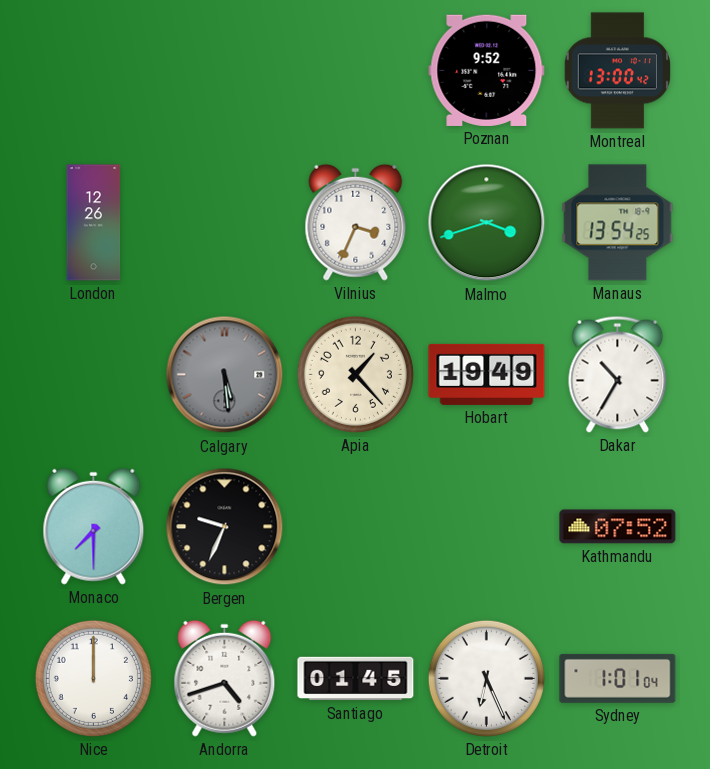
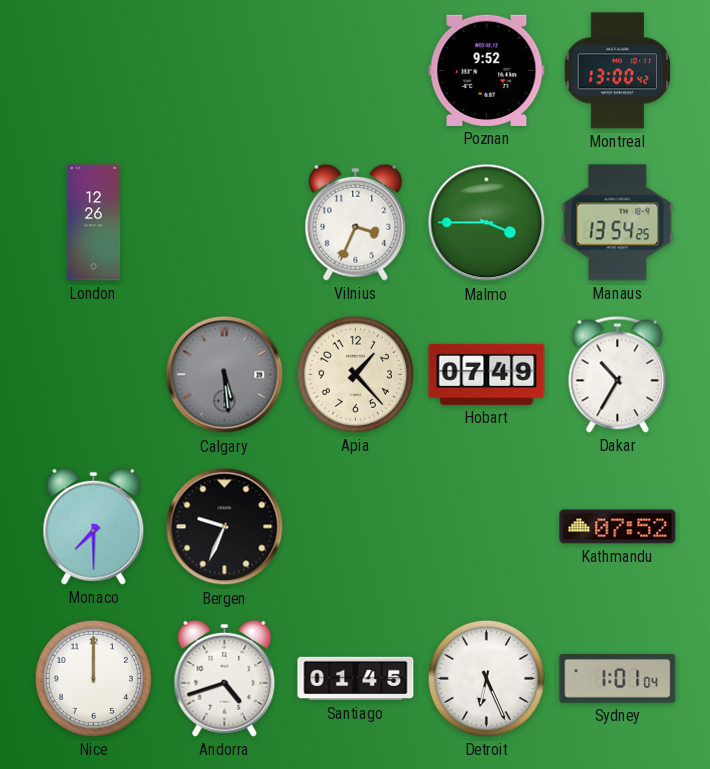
Malmo: 3:42 -> 3:45 (487, 223)
Hobart: 19:49 -> 07:49 (487, 374)
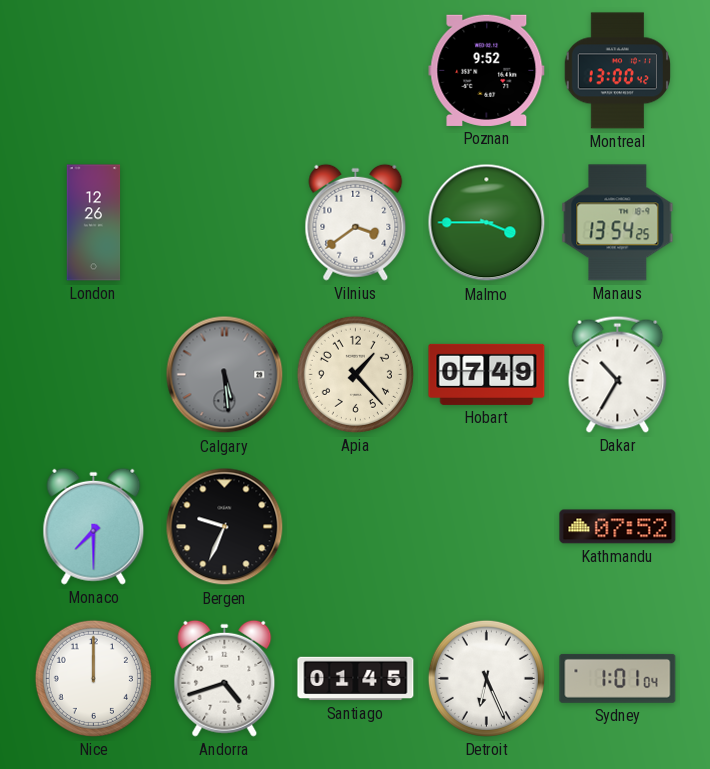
Vilnius: 3:34 -> 3:39 (356, 222)
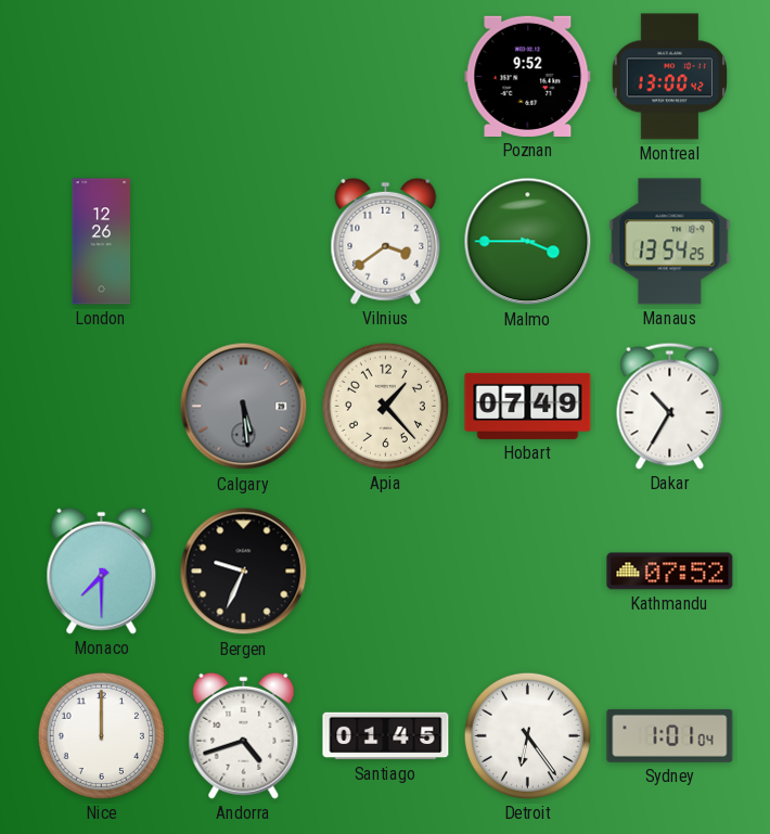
Detroit: 6:26 -> 6:24 (527, 735)
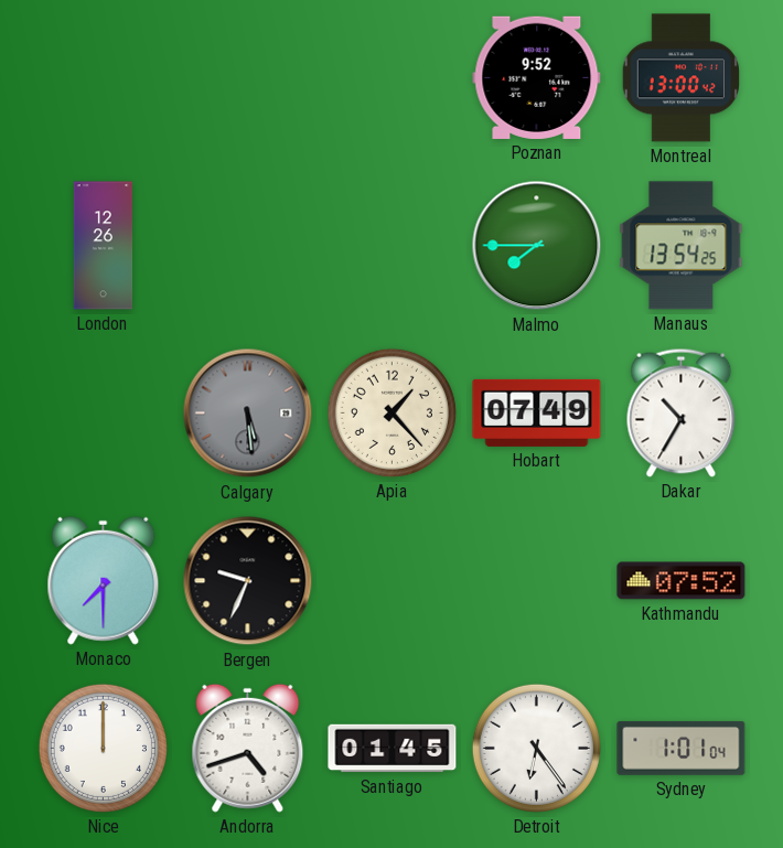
Vilnius: 3:39 -> none (386, 241)
Malmo: 3:45 -> 7:45 (537, 246)
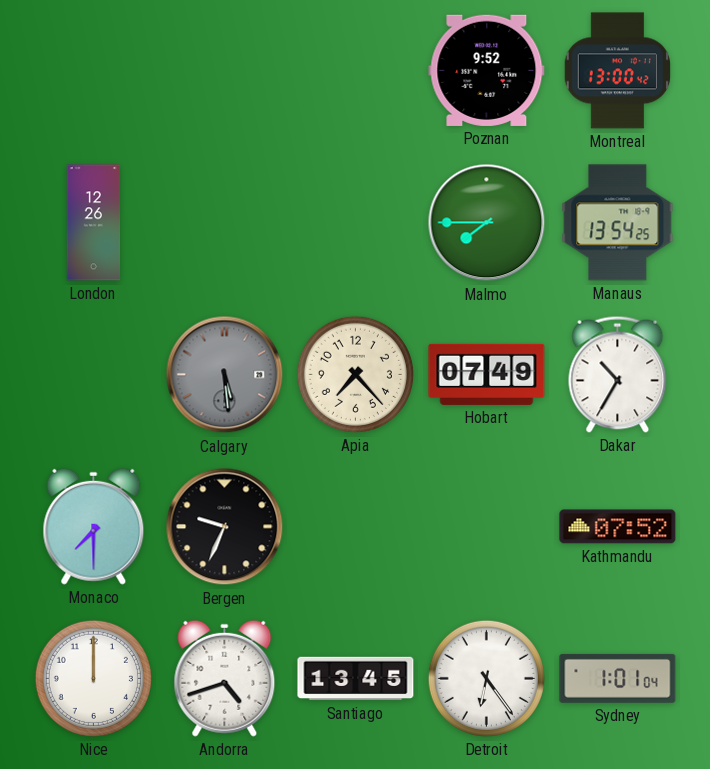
Apia: 1:23 -> 7:23 (355, 374)
Santiago: 01:45 -> 13:45 (356, 679)
